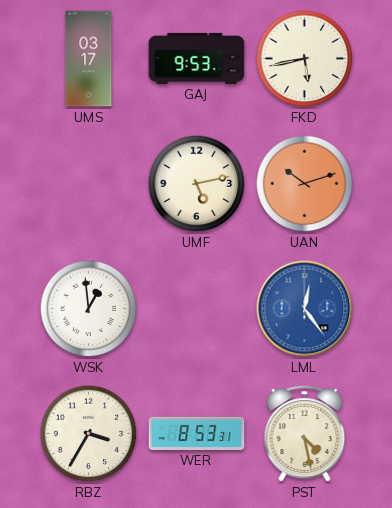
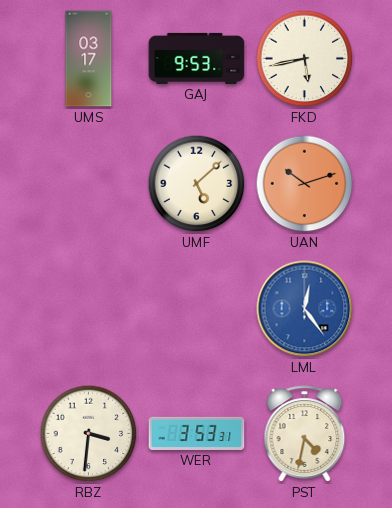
UMF: 5:13 -> 5:08 (197, 184)
WSK: 12:59 -> none (89, 309)
RBZ: 3:35 -> 3:31 (89, 434)
WER: 8:53 -> 3:53 (197, 433)
PST: 4:28 -> 4:32 (305, 434)
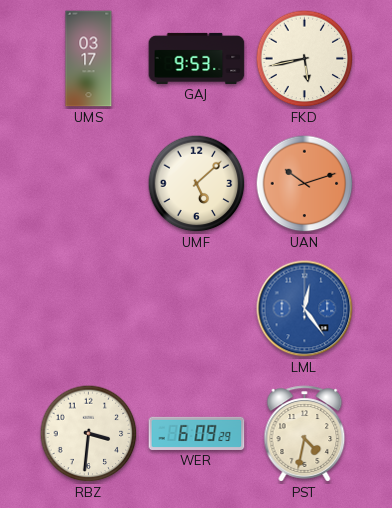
WER: 3:53 -> 6:09 (197, 433)
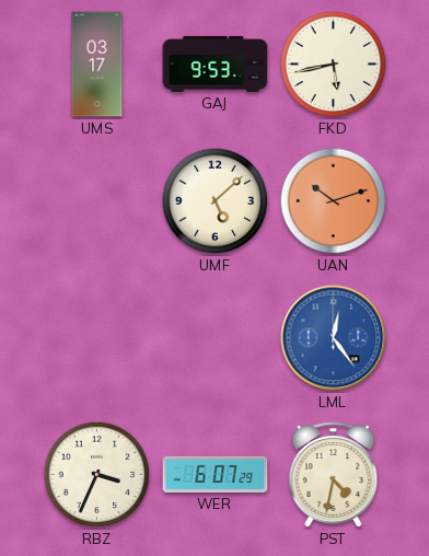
RBZ: 3:31 -> 3:34 (97, 475)
WER: 6:09 -> 6:07 (216, 474)
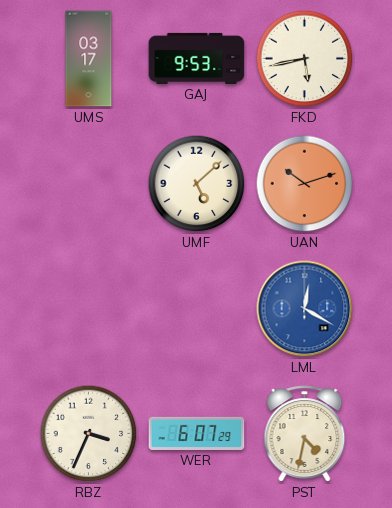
LML: 12:24 -> 12:20 (305, 309)
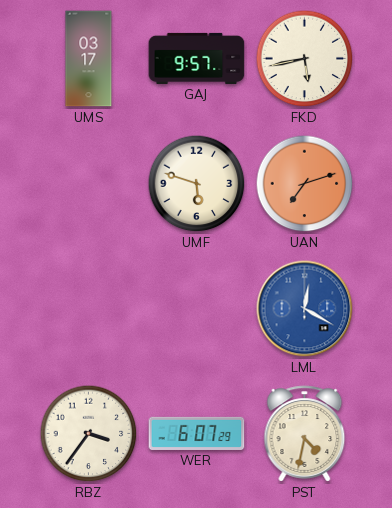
GAJ: 9:53 -> 9:57 (197, 58)
UMF: 5:08 -> 5:48 (197, 184)
UAN: 10:12 -> 7:12 (305, 184)
RBZ: 3:34 -> 3:36 (89, 434)
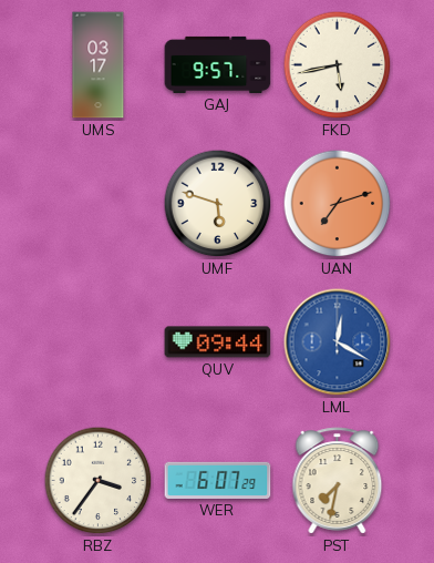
QUV: none -> 09:44 (218, 342)
PST: 4:32 -> 7:32 (338, 481)
